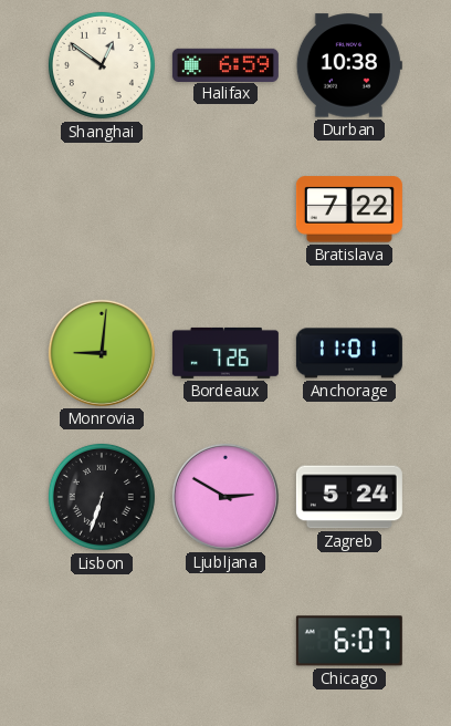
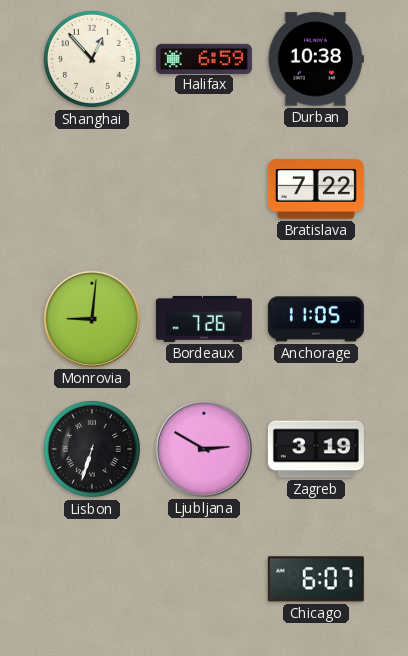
Shanghai: 12:51 -> 12:53 (92, 59)
Anchorage: 11:01 -> 11:05 (316, 319)
Zagreb: 5:24 -> 3:19 (316, 449)
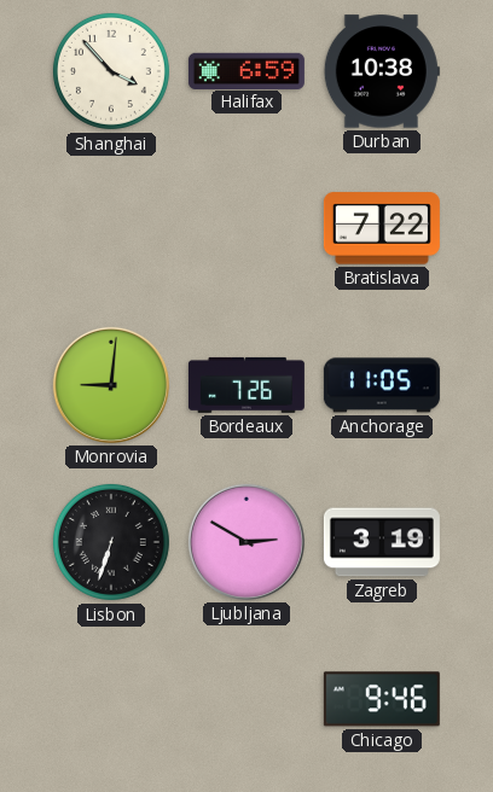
Shanghai: 12:53 -> 3:53 (111, 71)
Chicago: 6:07 -> 9:46 (382, 699)
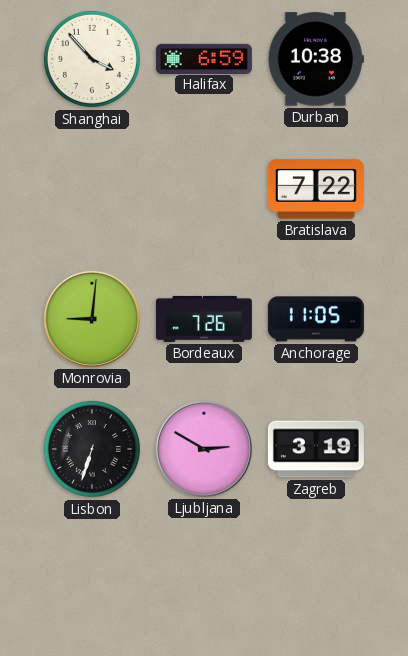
Chicago: 9:46 -> none (382, 699)
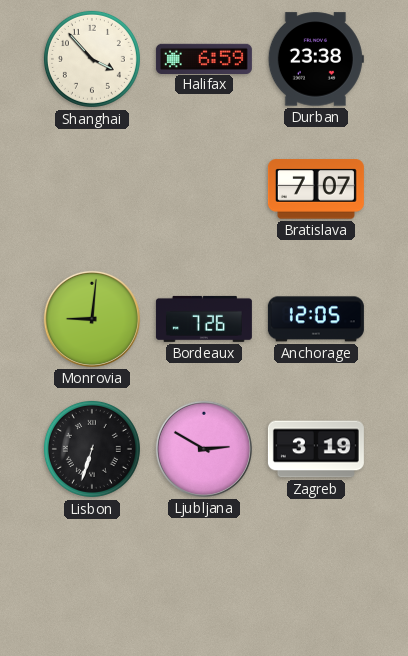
Durban: 10:38 -> 23:38 (316, 59)
Bratislava: 7:22 -> 7:07 (316, 189)
Anchorage: 11:05 -> 12:05 (316, 319)
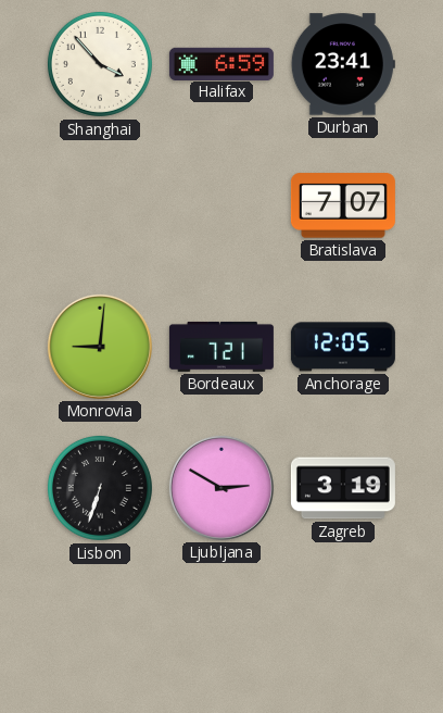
Durban: 23:38 -> 23:41 (343, 64)
Bordeaux: 7:26 -> 7:21 (221, 347)
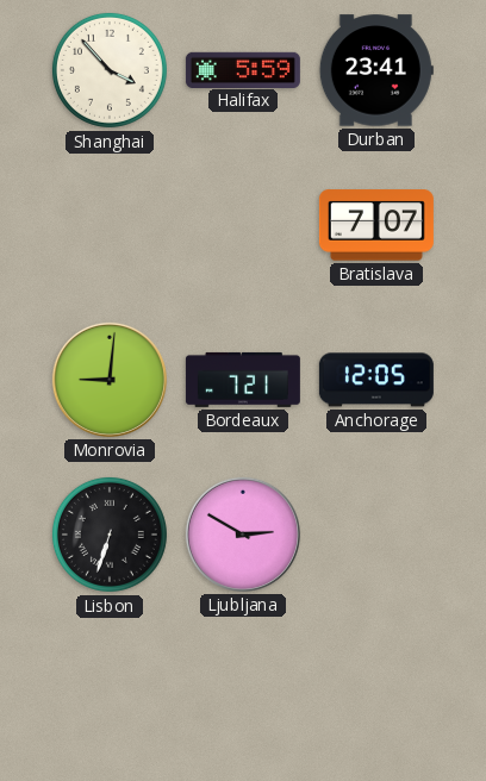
Halifax: 6:59 -> 5:59 (243, 69)
Zagreb: 3:19 -> none (343, 488)
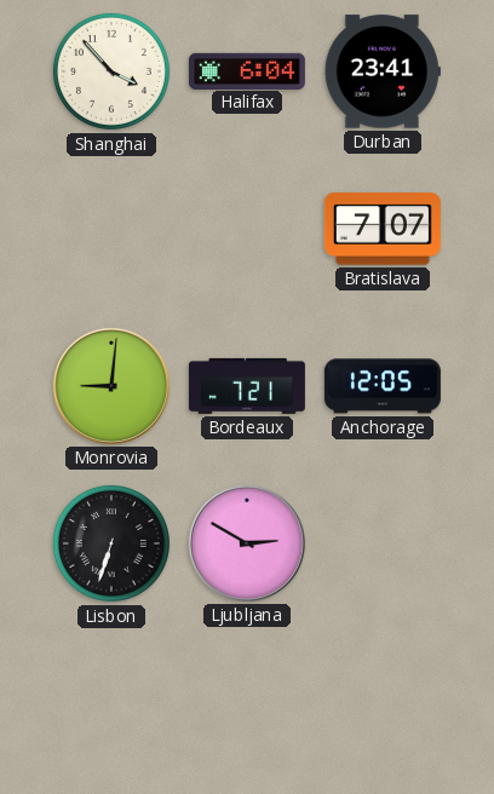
Halifax: 5:59 -> 6:04 (247, 70)
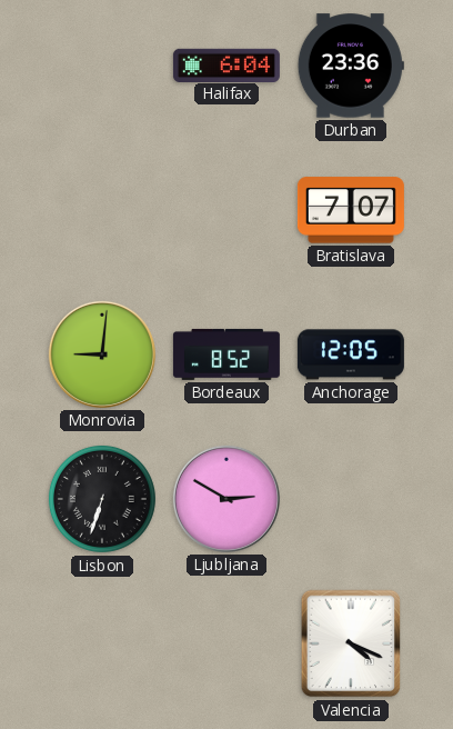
Shanghai: 3:53 -> none (111, 71)
Durban: 23:41 -> 23:36 (351, 66)
Bordeaux: 7:21 -> 8:52 (226, 354)
Valencia: none -> 4:19 (351, 643)
